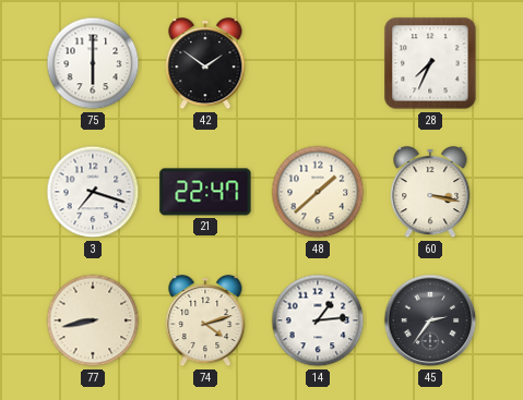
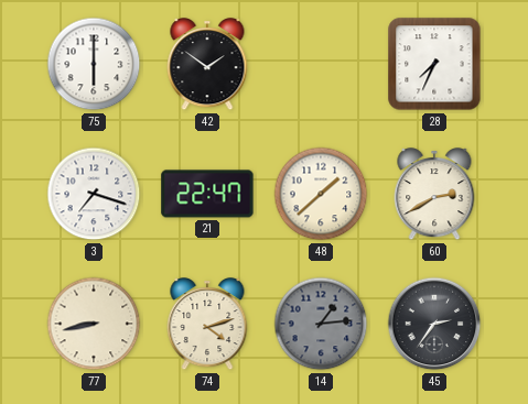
60: 3:17 -> 2:40 (434, 195)
14 dial: white -> grey (321, 324)
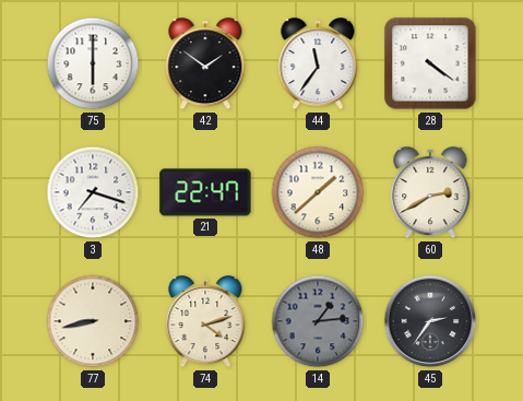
44: none -> 11:36 (318, 64)
28: 7:34 -> 4:21 (430, 63)
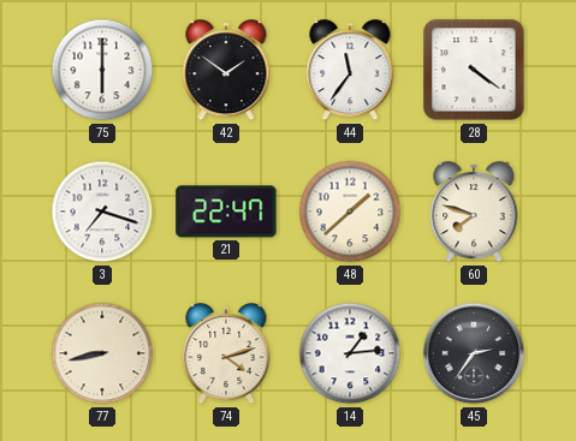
60: 2:40 -> 7:48 (474, 213)
14 dial: grey -> white (350, 353)
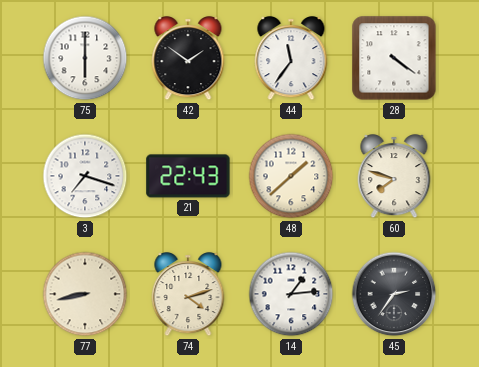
21: 22:47 -> 22:43 (188, 176)
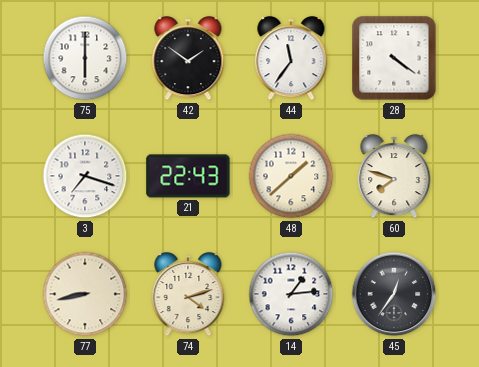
45: 2:36 -> 12:36 (394, 294)
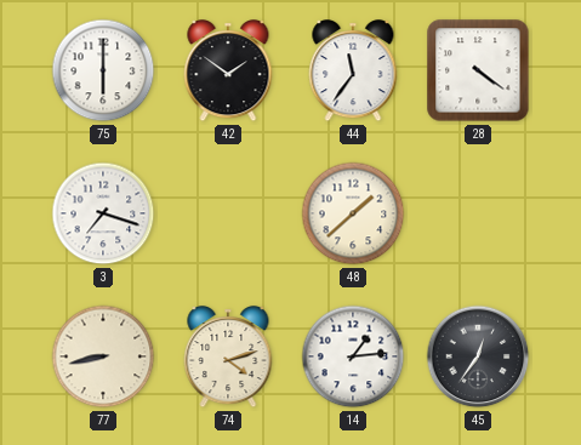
21: 22:43 -> none (188, 176)
60: 7:48 -> none (394, 177)
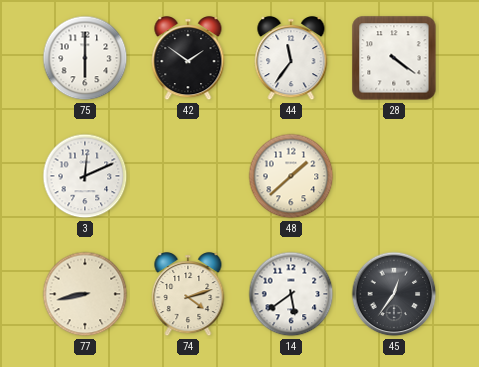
3: 7:18 -> 12:11 (85, 176)
14: 1:14 -> 5:39 (291, 294)
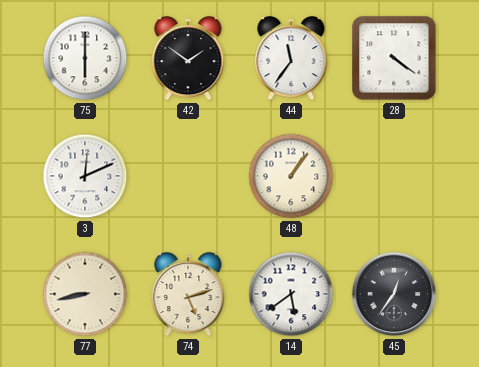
48: 1:38 -> 1:06 (291, 176)
74: 4:12 -> 5:12 (188, 295)
